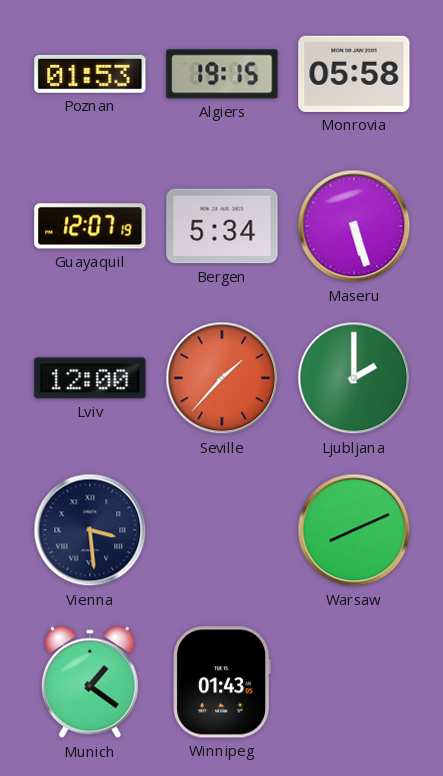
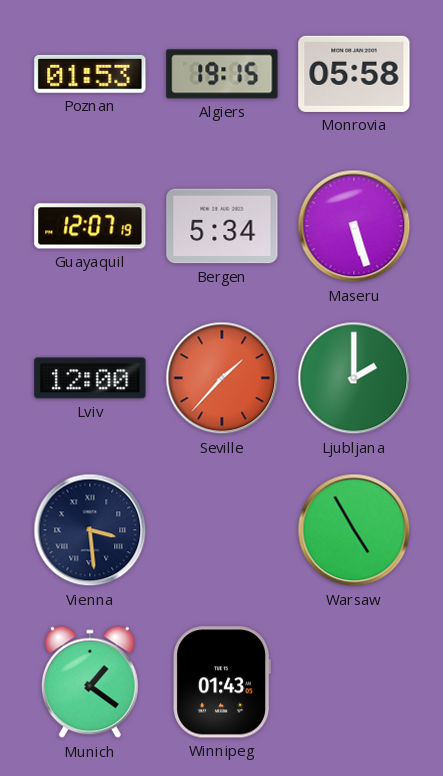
Warsaw: 8:11 -> 4:55 (354, 530)
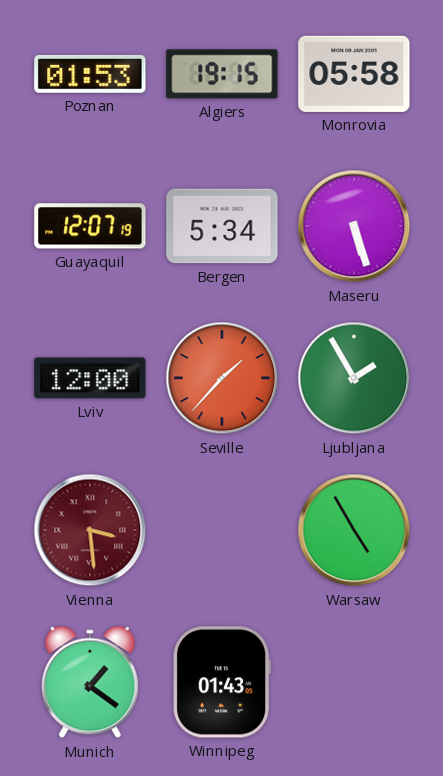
Ljubljana: 2:00 -> 1:55 (354, 378)
Vienna dial: navy -> burgundy (90, 530)
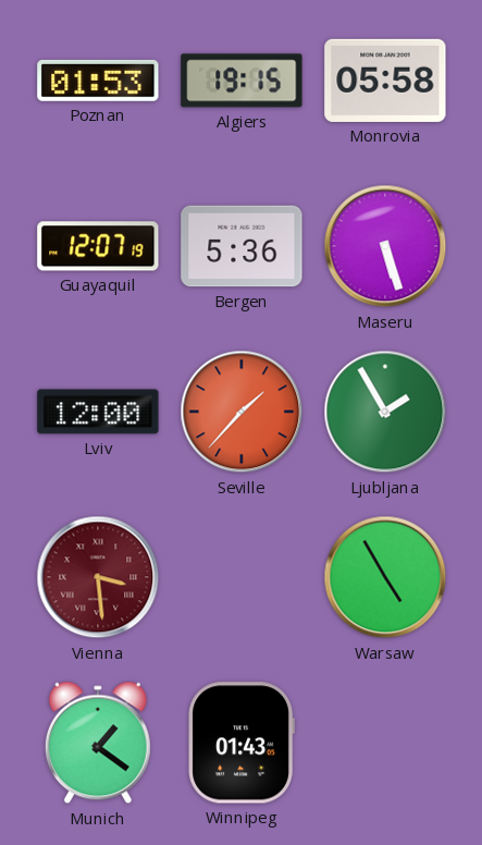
Bergen: 5:34 -> 5:36 (242, 246)
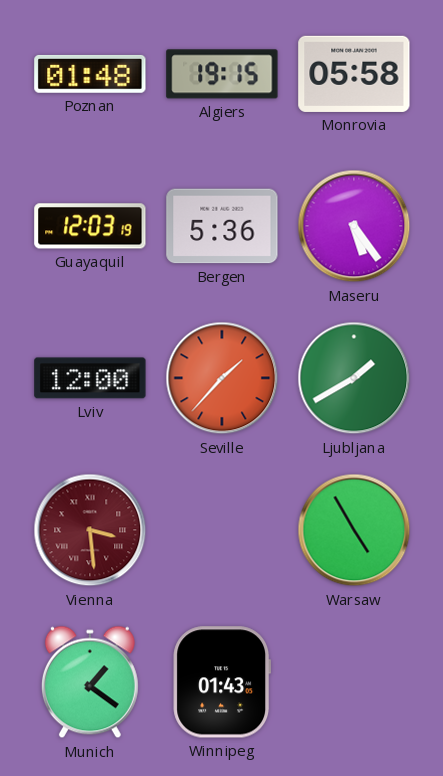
Poznan: 01:53 -> 01:48 (90, 74)
Guayaquil: 12:07 -> 12:03 (90, 226)
Maseru: 5:27 -> 5:24 (354, 226)
Ljubljana: 1:55 -> 1:40 (354, 378)
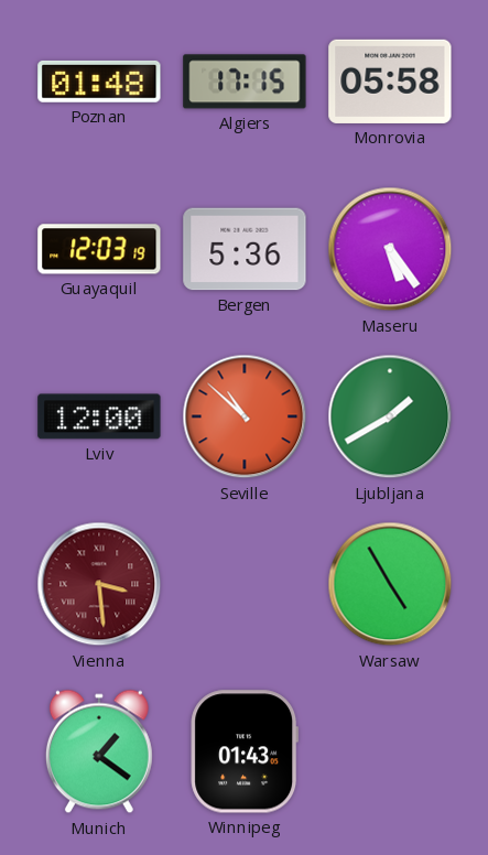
Algiers: 19:15 -> 17:15 (245, 82)
Seville: 1:37 -> 10:52 (245, 416)
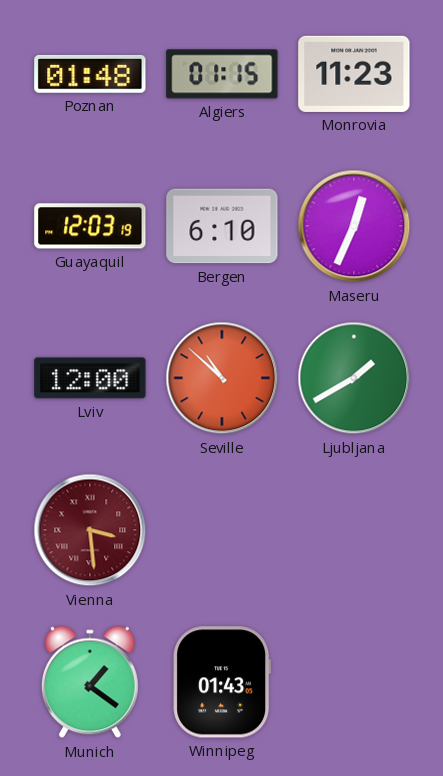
Algiers: 17:15 -> 01:15 (222, 74)
Monrovia: 05:58 -> 11:23 (354, 74)
Bergen: 5:36 -> 6:10 (222, 226)
Maseru: 5:24 -> 12:34 (354, 226)
Warsaw: 4:55 -> none (390, 584)
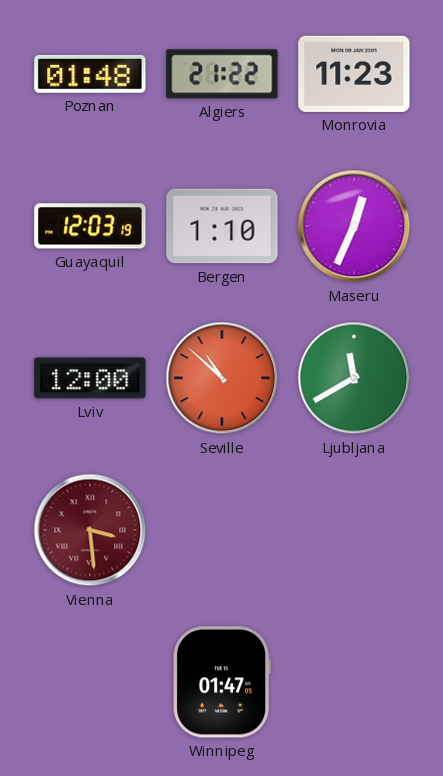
Algiers: 01:15 -> 21:22 (222, 74)
Bergen: 6:10 -> 1:10 (222, 226)
Ljubljana: 1:40 -> 11:40 (354, 378)
Munich: 1:21 -> none (90, 682)
Winnipeg: 01:43 -> 01:47 (222, 682)
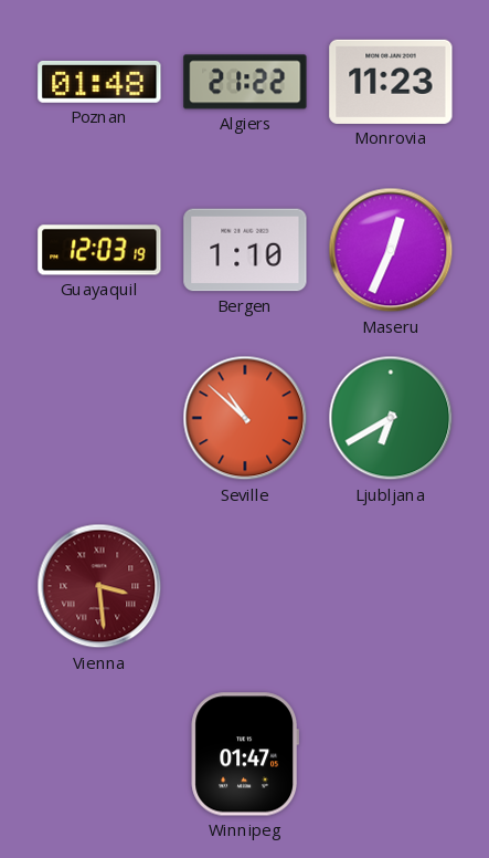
Lviv: 12:00 -> none (90, 378)
Ljubljana: 11:40 -> 6:40 (391, 418)
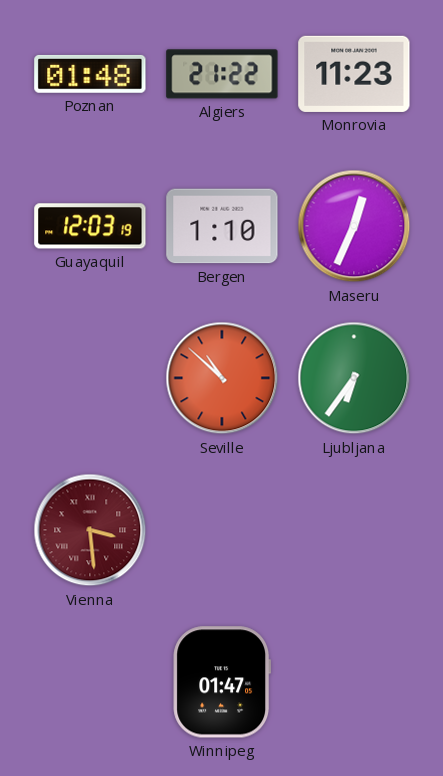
Ljubljana: 6:40 -> 6:36 (354, 378)
